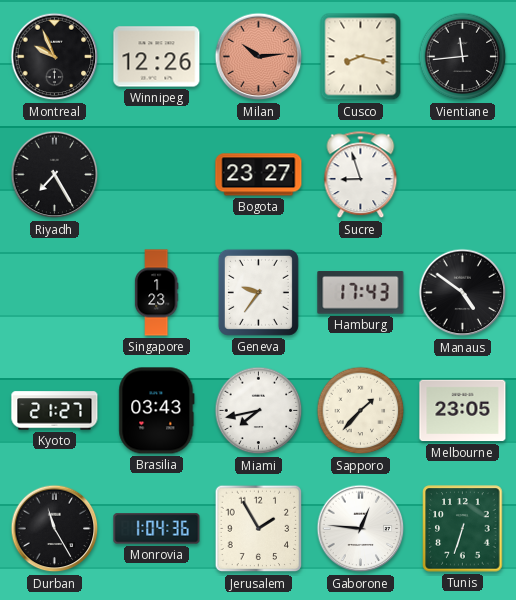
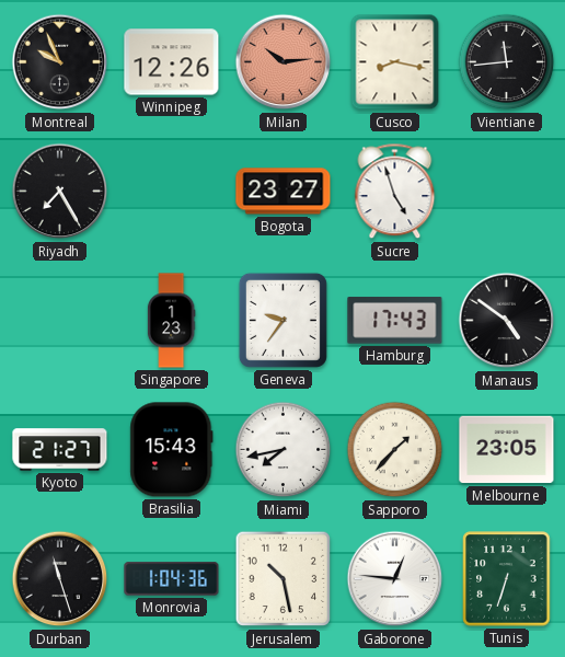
Sucre: 8:57 -> 4:57 (395, 192)
Brasilia: 03:43 -> 15:43 (172, 450)
Durban: 11:25 -> 11:27 (60, 579)
Jerusalem: 1:55 -> 10:28 (284, 579)
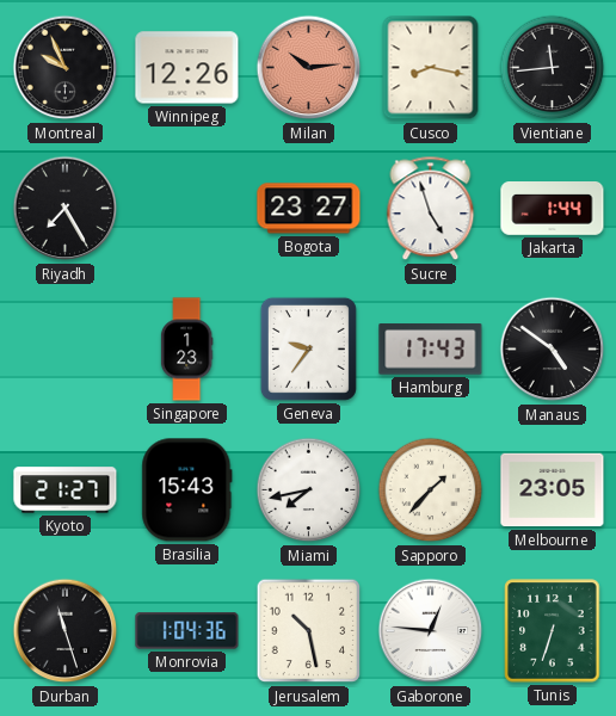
Jakarta: none -> 1:44 (553, 209)
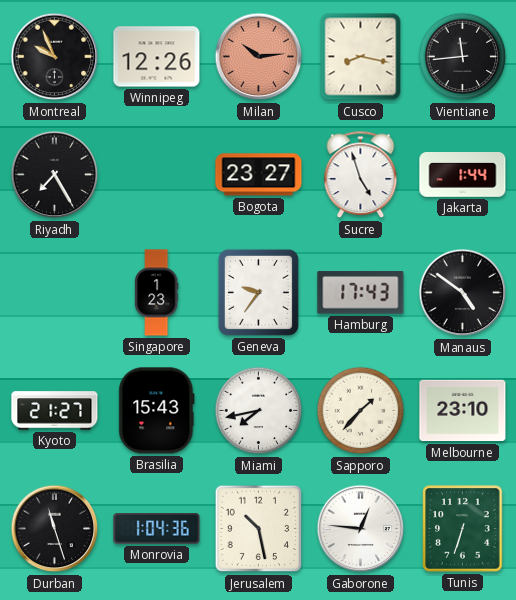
Melbourne: 23:05 -> 23:10 (463, 411)
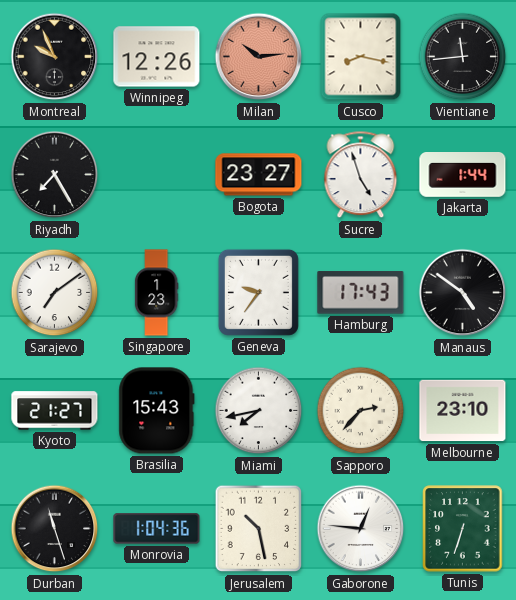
Sarajevo: none -> 7:09 (55, 293)
Sapporo: 1:37 -> 2:37 (361, 411)
